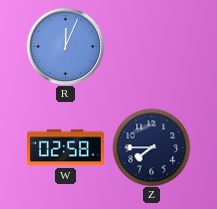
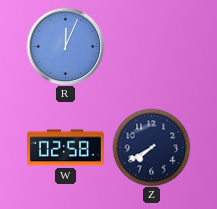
Z: 7:45 -> 7:40 (151, 147)
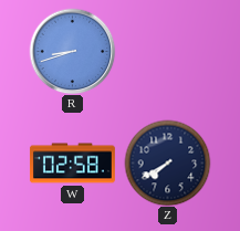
R: 12:04 -> 8:42 (72, 51)
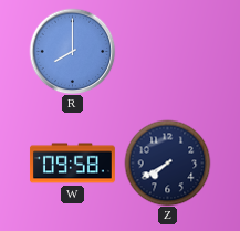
R: 8:42 -> 8:00 (72, 51)
W: 02:58 -> 09:58 (72, 164)
